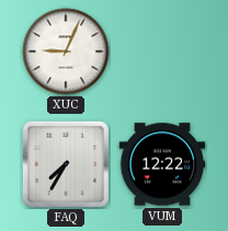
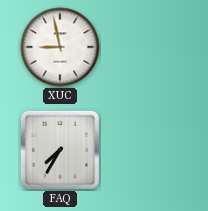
XUC: 9:04 -> 8:58 (60, 47)
VUM: 12:22 -> none (162, 164)
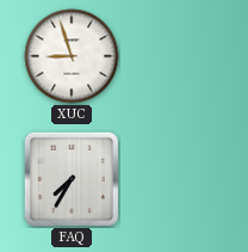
XUC: 8:58 -> 8:57 (72, 56)
